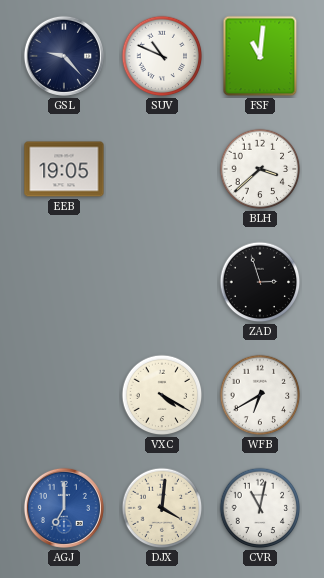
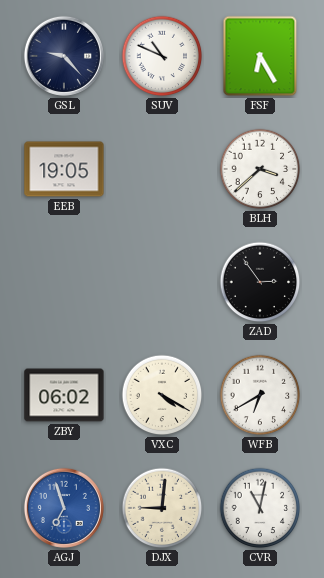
FSF: 11:01 -> 6:25 (260, 56)
ZAD: 2:57 -> 2:54 (260, 282)
ZBY: none -> 06:02 (64, 395)
AGJ: 7:00 -> 6:57 (64, 508)
DJX: 4:01 -> 9:01 (162, 508)
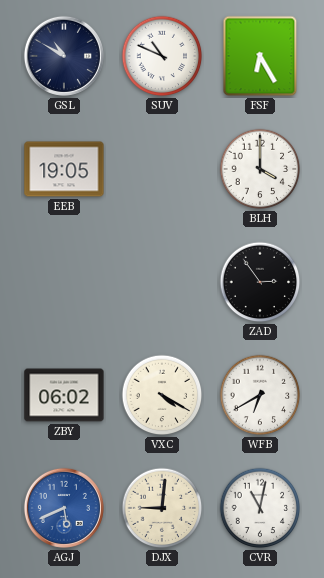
GSL: 9:23 -> 10:50 (64, 56)
BLH: 3:38 -> 4:00 (260, 169)
AGJ: 6:57 -> 5:41 (64, 508)
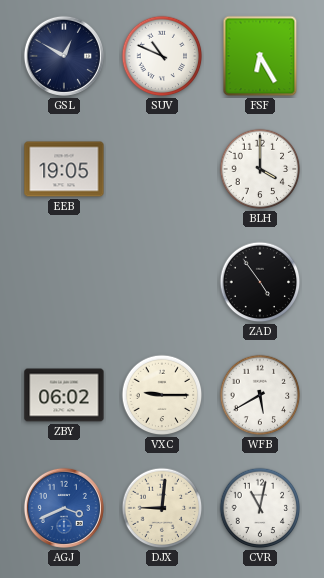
GSL: 10:50 -> 12:50 (64, 56)
ZAD: 2:54 -> 4:54 (260, 282)
VXC: 4:20 -> 9:15 (162, 395)
WFB: 6:40 -> 5:40 (260, 395)
AGJ: 5:41 -> 3:41 (64, 508)
